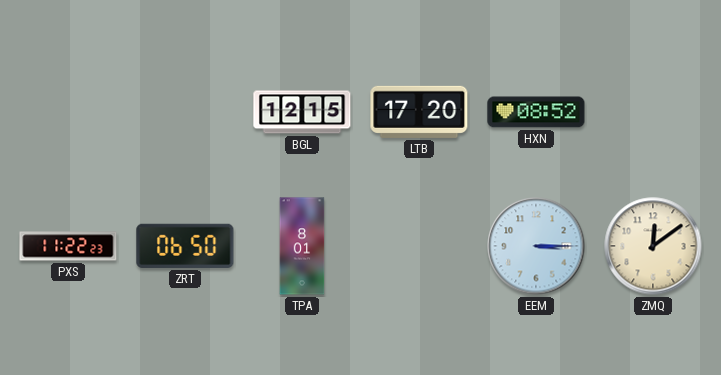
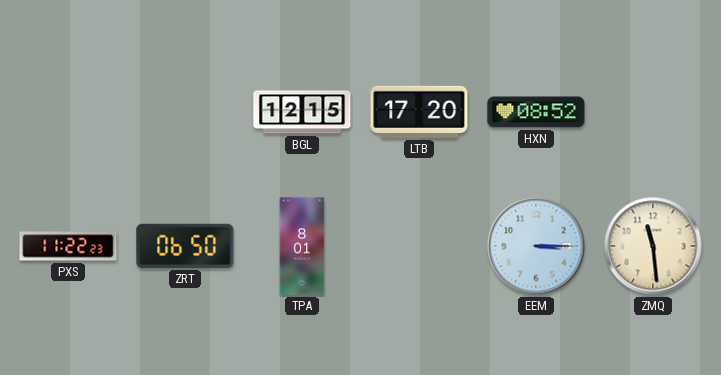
ZMQ: 12:09 -> 11:29 (653, 246)
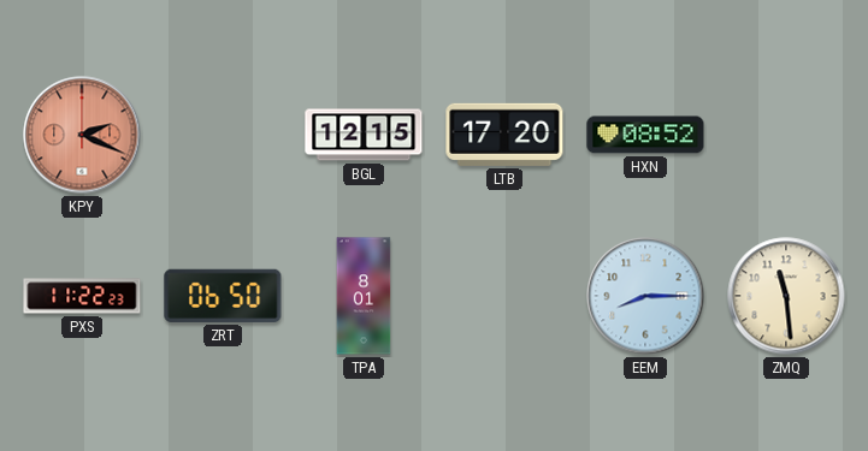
KPY: none -> 2:19 (82, 135)
EEM: 3:15 -> 8:15 (645, 296)
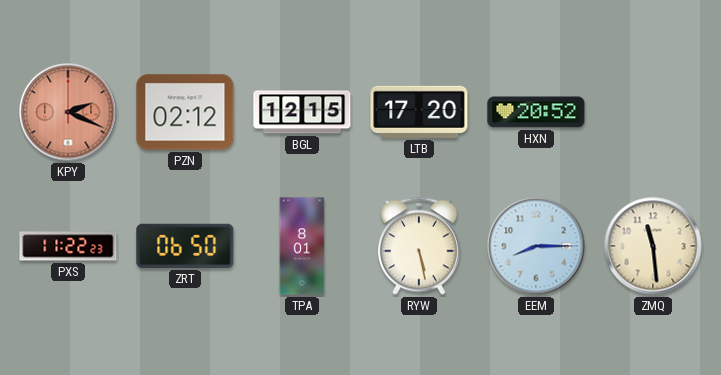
PZN: none -> 02:12 (185, 112)
HXN: 08:52 -> 20:52 (536, 112)
RYW: none -> 5:28 (420, 246)
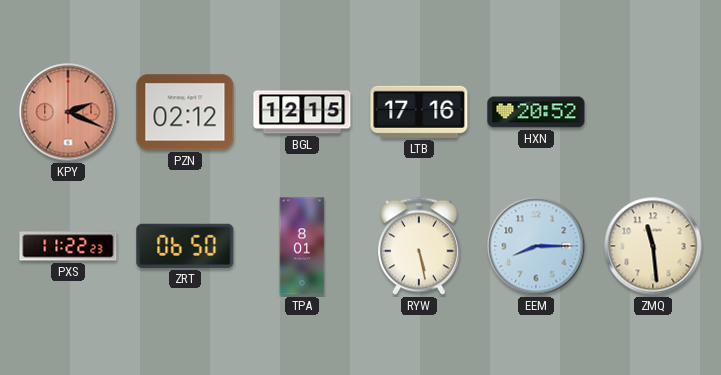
LTB: 17:20 -> 17:16 (419, 112)
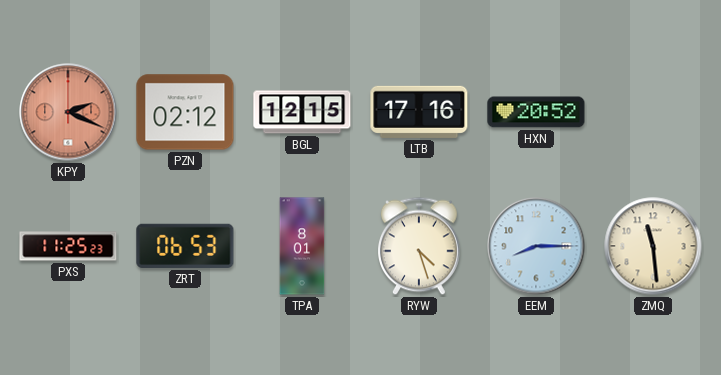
PXS: 11:22 -> 11:25 (68, 246)
ZRT: 06:50 -> 06:53 (185, 246)
RYW: 5:28 -> 4:27 (420, 246)
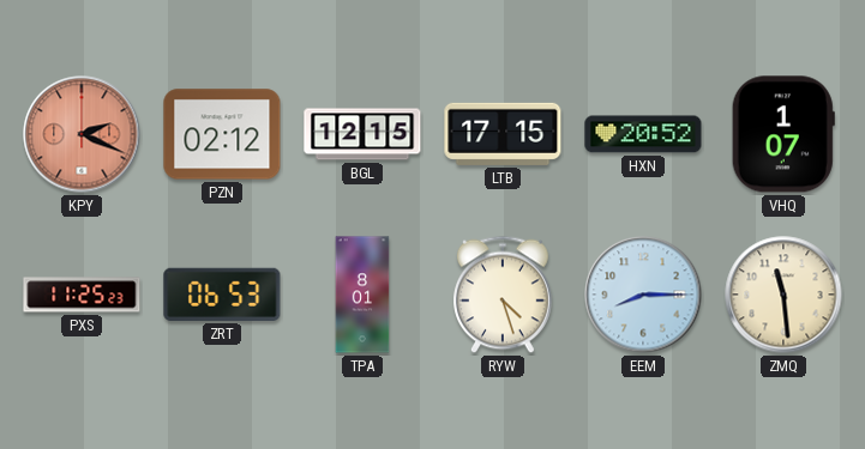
LTB: 17:16 -> 17:15 (503, 134)
VHQ: none -> 1:07 (783, 134)
